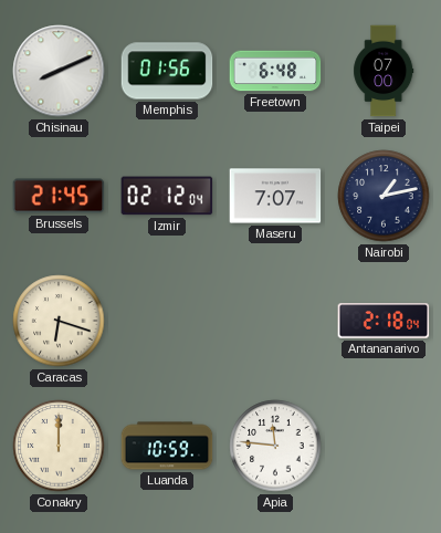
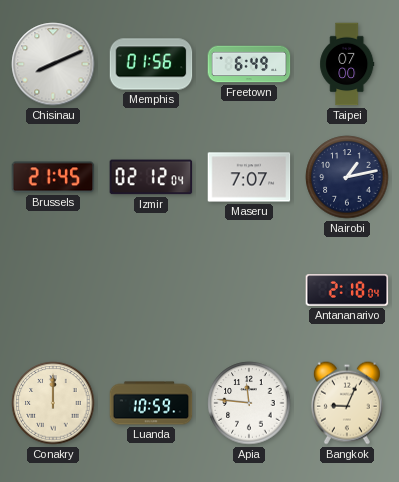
Freetown: 6:48 -> 6:49 (249, 64)
Caracas: 6:18 -> none (59, 321)
Bangkok: none -> 9:04 (347, 403)
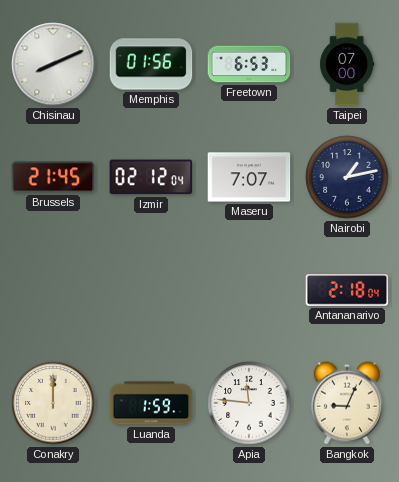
Freetown: 6:49 -> 6:53 (249, 64)
Luanda: 10:59 -> 1:59 (151, 403)
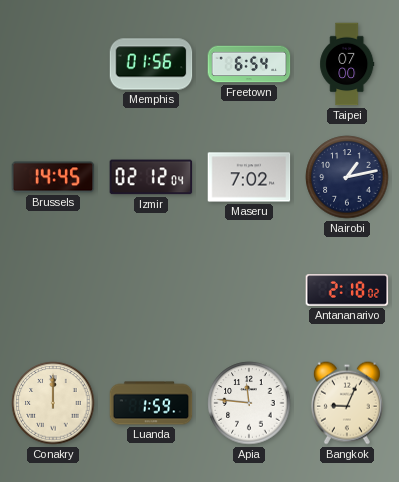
Chisinau: 8:11 -> none (53, 64)
Freetown: 6:53 -> 6:54 (249, 64)
Brussels: 21:45 -> 14:45 (53, 177)
Maseru: 7:07 -> 7:02 (249, 177)
Antananarivo: 2:18:04 -> 2:18:02 (347, 290)
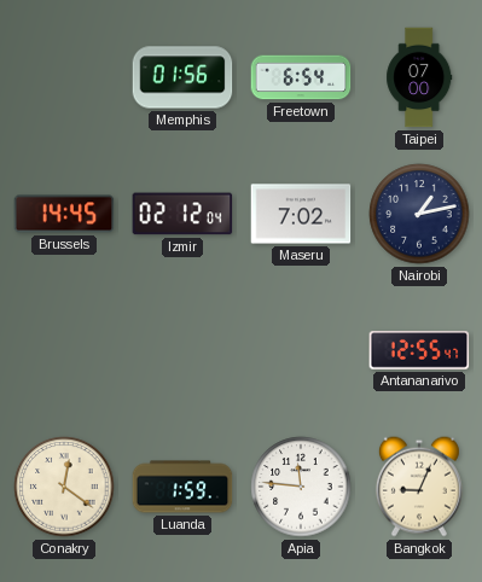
Antananarivo: 2:18 -> 12:55 (419, 350)
Conakry: 12:00 -> 12:21 (64, 487)
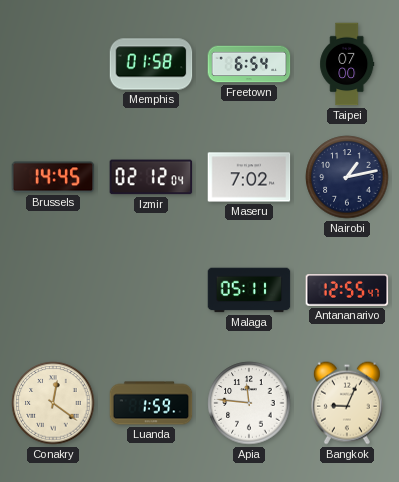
Memphis: 01:56 -> 01:58 (151, 64)
Malaga: none -> 05:11 (249, 290)
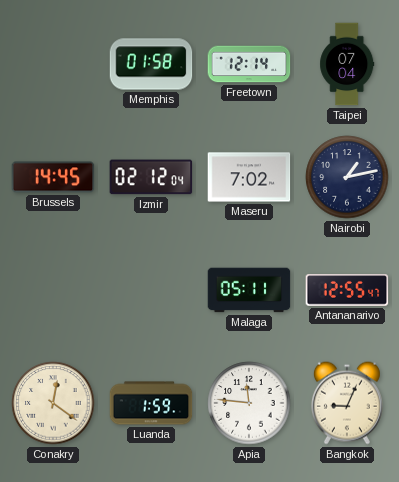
Freetown: 6:54 -> 12:14 (249, 64)
Taipei: 07:00 -> 07:04 (347, 64)
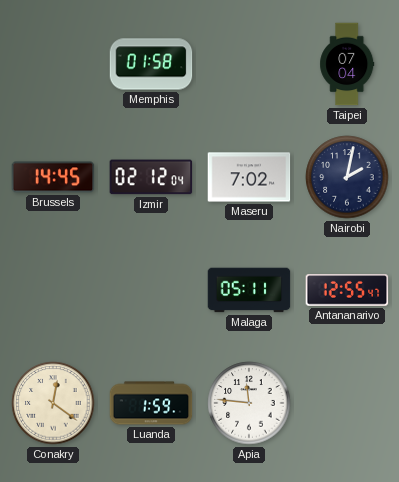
Freetown: 12:14 -> none (249, 64)
Nairobi: 1:13 -> 2:02 (347, 177)
Bangkok: 9:04 -> none (347, 403)
